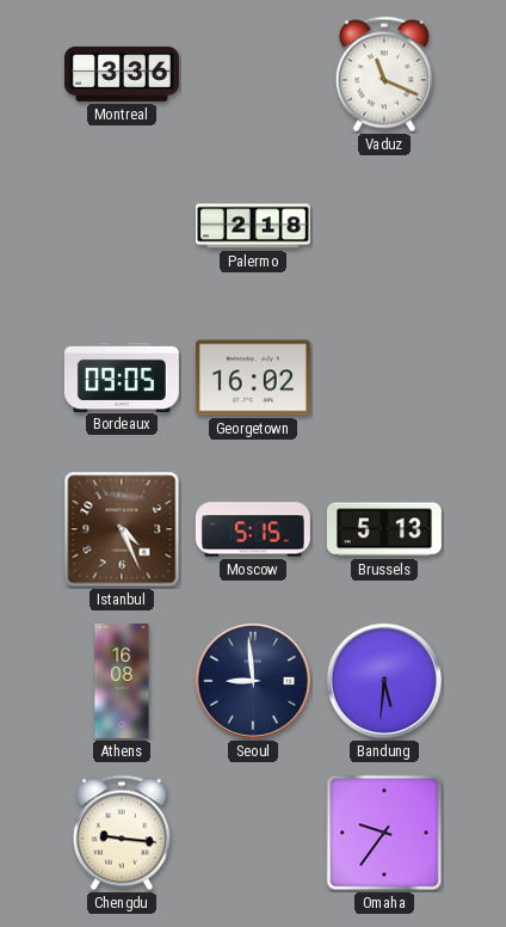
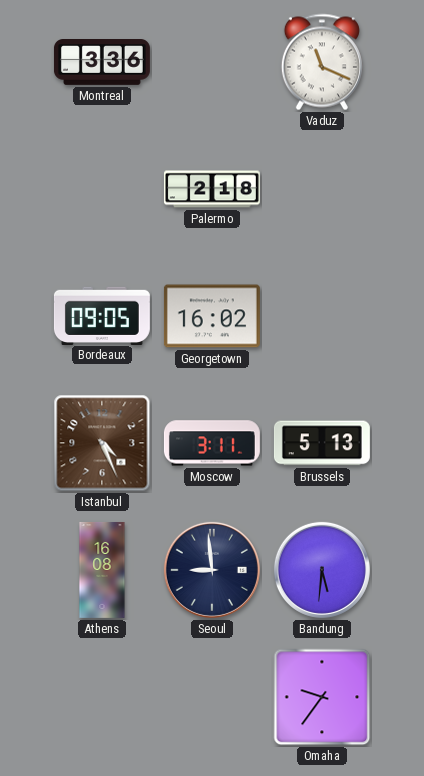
Moscow: 5:15 -> 3:11 (212, 443)
Chengdu: 9:16 -> none (122, 833)
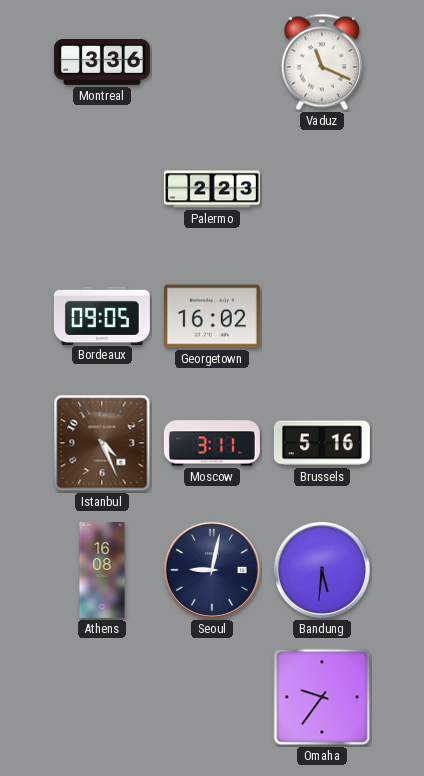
Palermo: 2:18 -> 2:23 (212, 189)
Brussels: 5:13 -> 5:16 (322, 443)
Seoul: 8:59 -> 9:02 (212, 570)
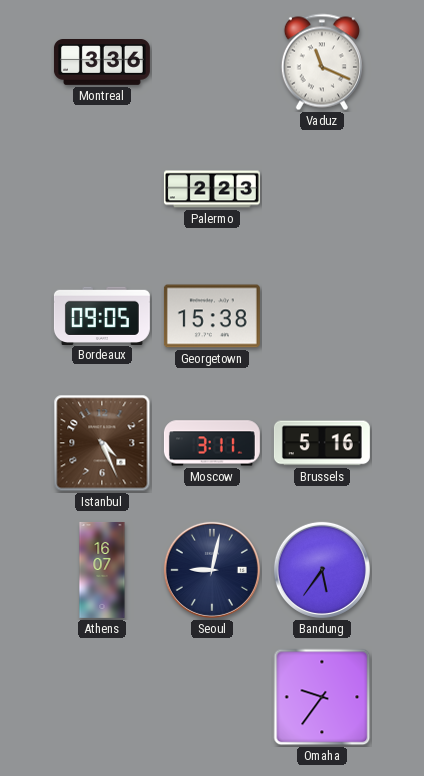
Georgetown: 16:02 -> 15:38 (212, 316)
Athens: 16:08 -> 16:07 (102, 570)
Bandung: 5:31 -> 5:36 (322, 570)
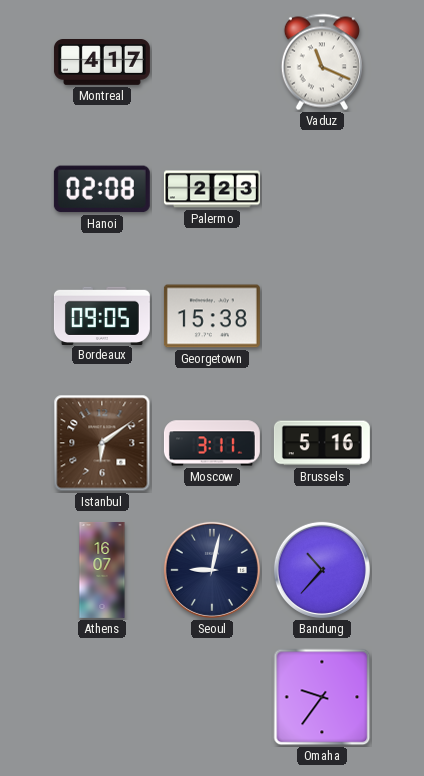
Montreal: 3:36 -> 4:17 (102, 63)
Hanoi: none -> 02:08 (102, 189)
Istanbul: 4:26 -> 6:09 (102, 443)
Bandung: 5:36 -> 10:37 (322, 570)
